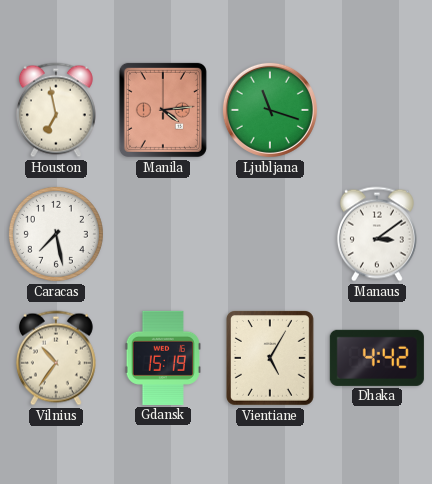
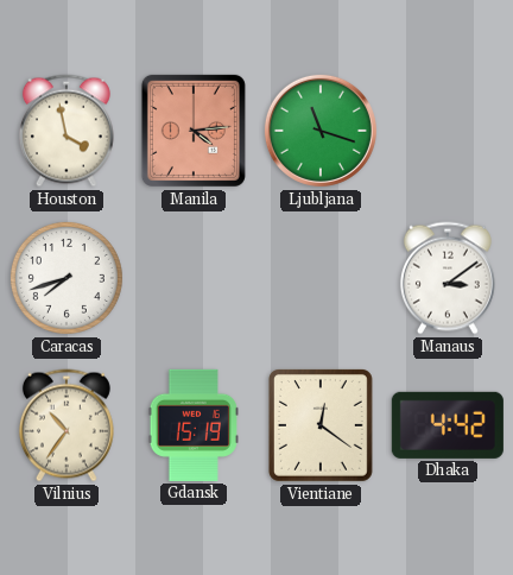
Houston: 6:58 -> 3:58 (66, 131)
Caracas: 7:28 -> 7:42 (66, 278)
Vientiane: 5:05 -> 12:21 (321, 425)
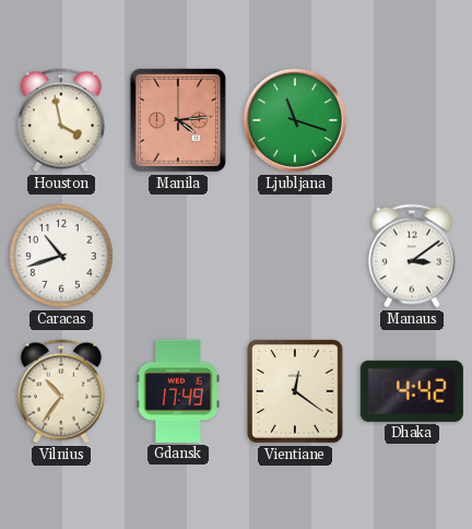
Caracas: 7:42 -> 10:42 (61, 256)
Gdansk: 15:19 -> 17:49 (178, 391)
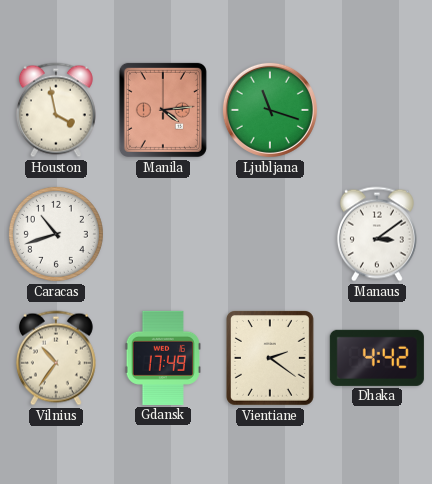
Vientiane: 12:21 -> 2:21 (270, 358)
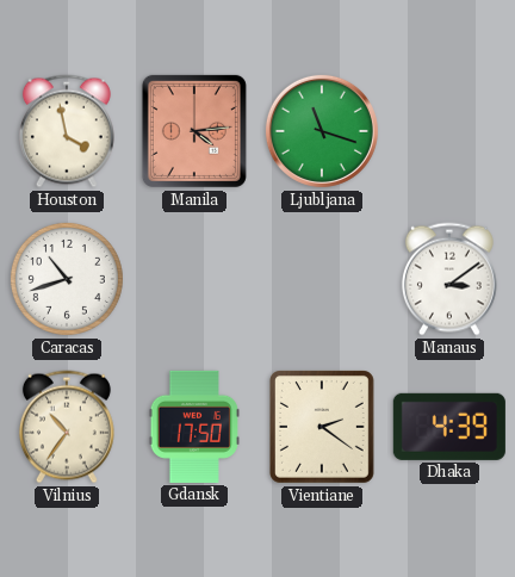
Gdansk: 17:49 -> 17:50 (194, 427)
Dhaka: 4:42 -> 4:39 (449, 427)
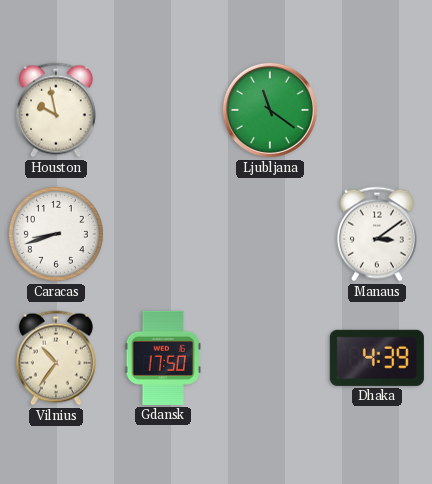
Houston: 3:58 -> 9:58 (56, 110)
Manila: 4:14 -> none (194, 131)
Ljubljana: 11:18 -> 11:21 (270, 110)
Caracas: 10:42 -> 8:42 (56, 234)
Vientiane: 2:21 -> none (322, 427)
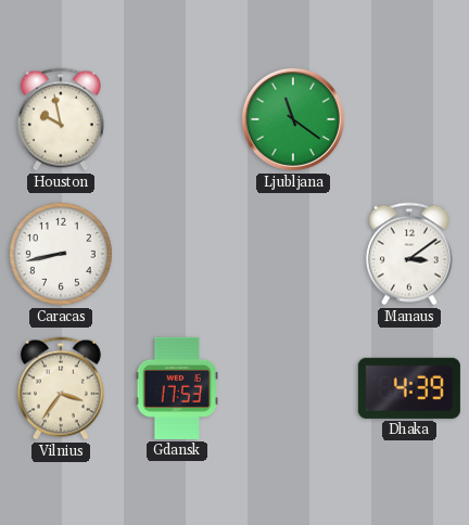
Caracas: 8:42 -> 8:43 (61, 254)
Vilnius: 10:36 -> 3:36 (61, 388)
Gdansk: 17:50 -> 17:53 (177, 388)
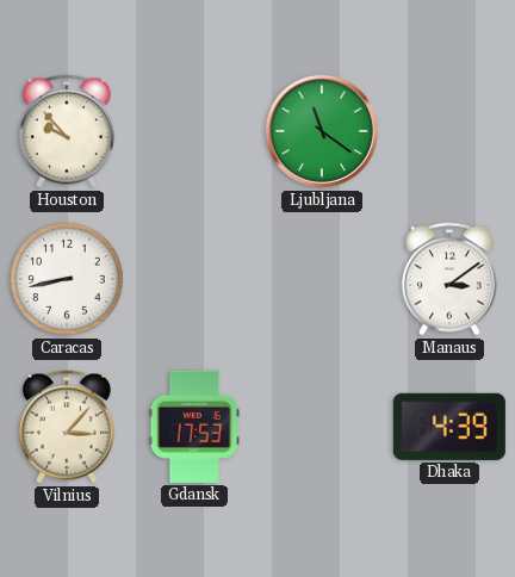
Houston: 9:58 -> 9:53 (67, 131)
Vilnius: 3:36 -> 3:07 (67, 427)
